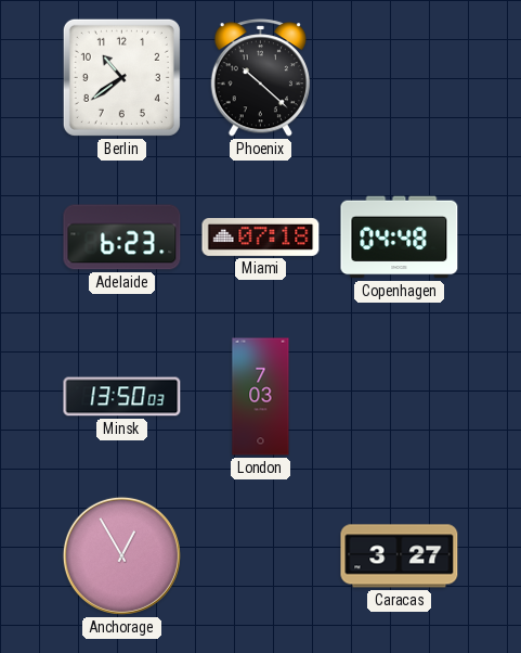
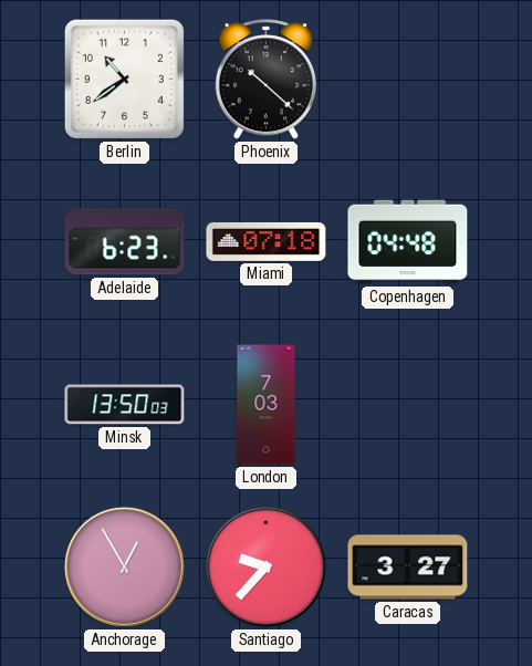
Santiago: none -> 9:37 (265, 566)
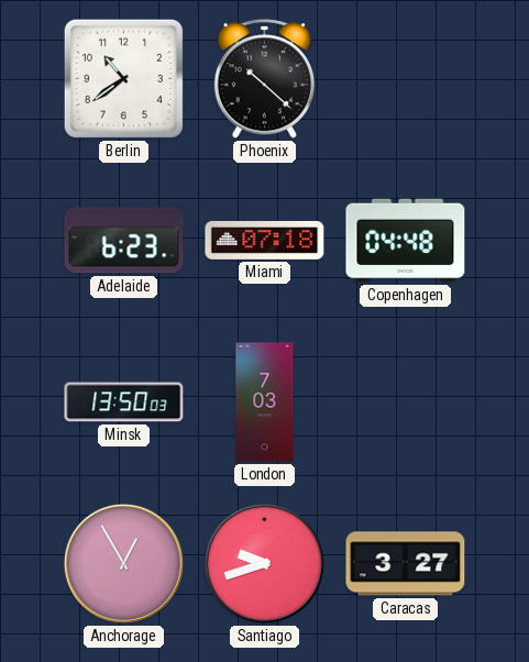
Santiago: 9:37 -> 9:42 (264, 563)
